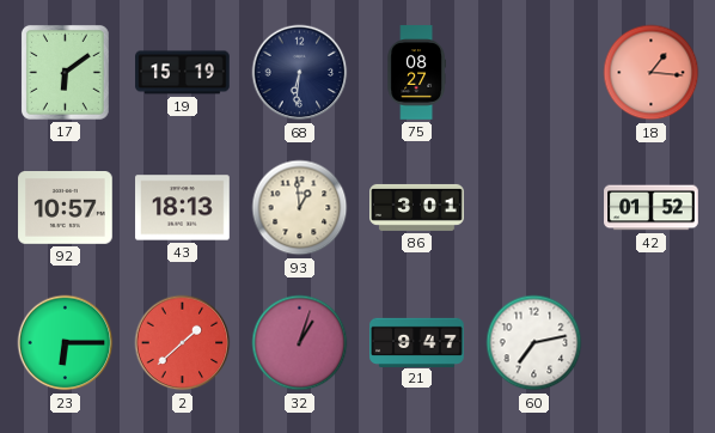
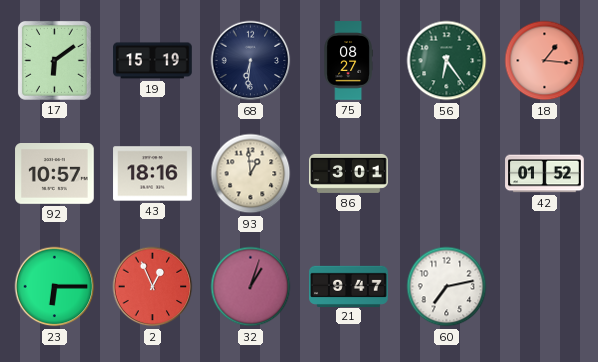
56: none -> 6:24 (447, 61)
43: 18:13 -> 18:16 (153, 174)
2: 1:38 -> 12:56 (153, 287)
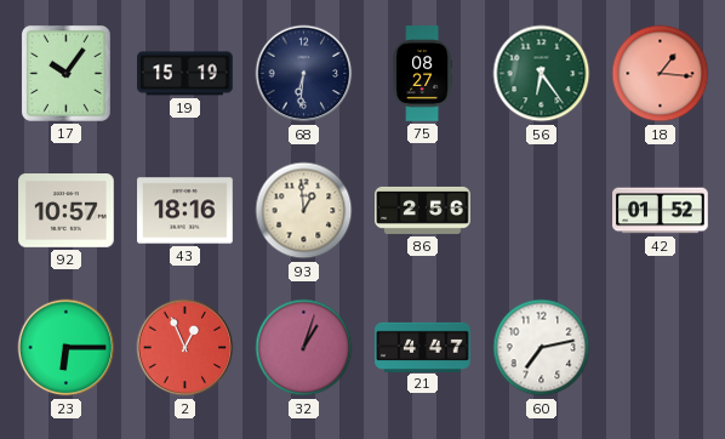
17: 6:09 -> 10:06 (65, 73)
86: 3:01 -> 2:56 (423, 210)
21: 9:47 -> 4:47 (423, 347)
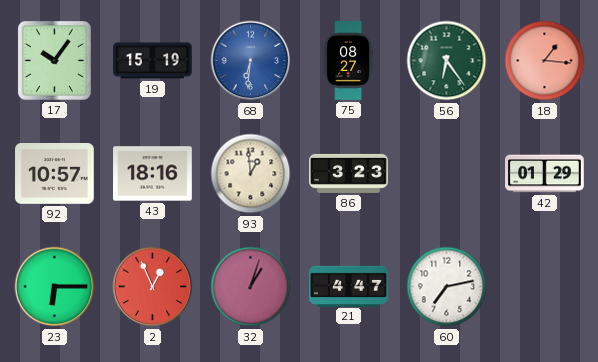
68 dial: navy -> blue (251, 61)
86: 2:56 -> 3:23 (349, 173)
42: 01:52 -> 01:29 (545, 174)
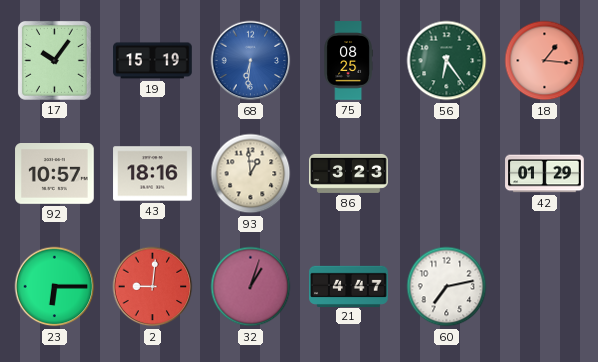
75: 08:27 -> 08:25 (348, 61)
2: 12:56 -> 9:01 (153, 287)
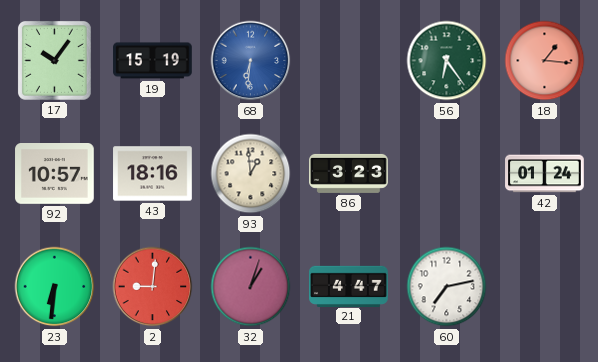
75: 08:25 -> none (348, 61)
42: 01:29 -> 01:24 (545, 174)
23: 6:15 -> 6:31 (55, 287)
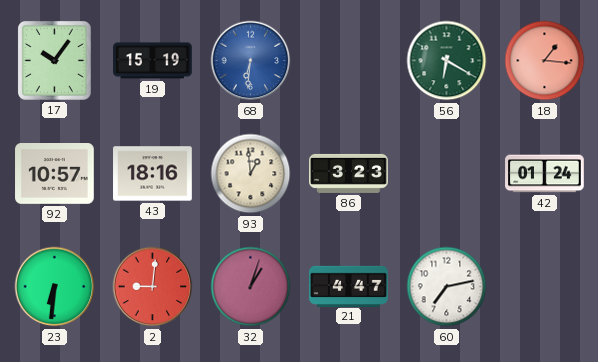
56: 6:24 -> 6:20 (447, 61)
